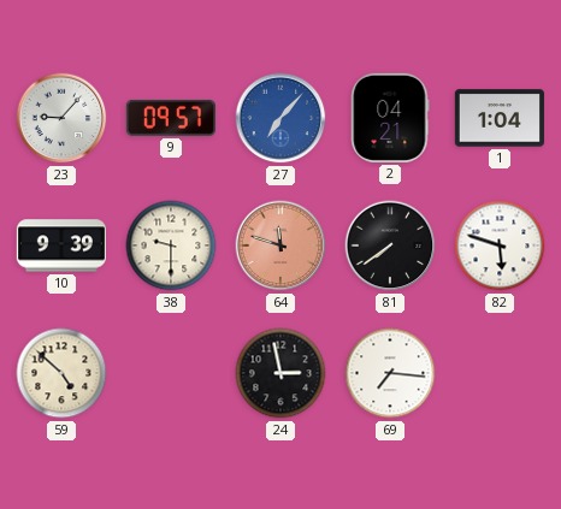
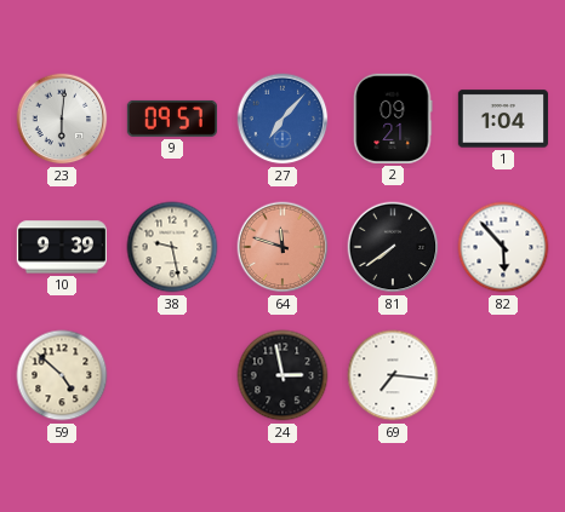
23: 9:07 -> 6:01 (62, 119)
2: 04:21 -> 09:21 (393, 119)
38: 9:30 -> 9:28 (172, 247)
82: 5:48 -> 5:53 (503, 247)
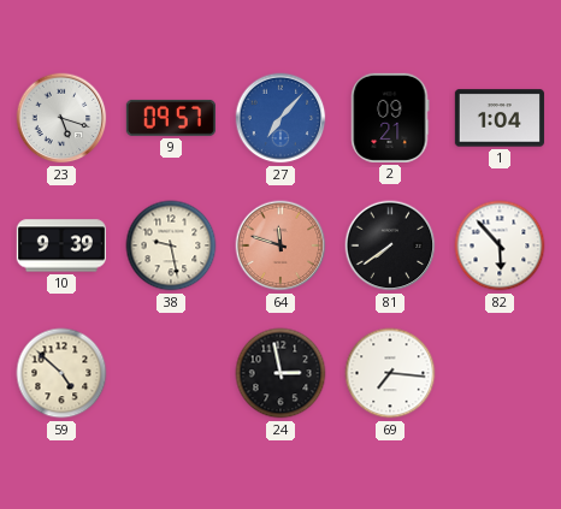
23: 6:01 -> 5:18 (61, 118)
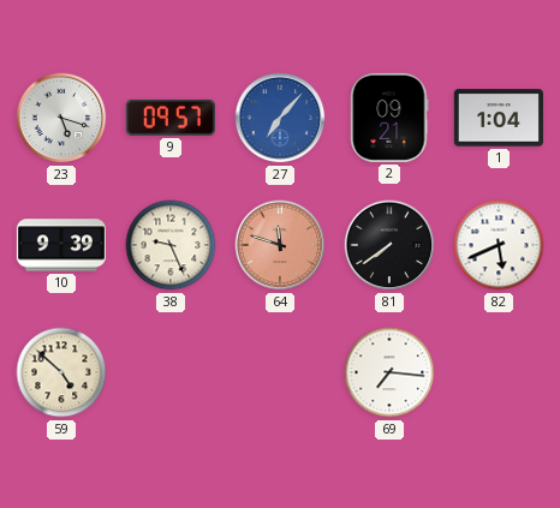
38: 9:28 -> 9:26 (171, 245)
82: 5:53 -> 5:41 (499, 245)
24: 2:58 -> none (280, 373)
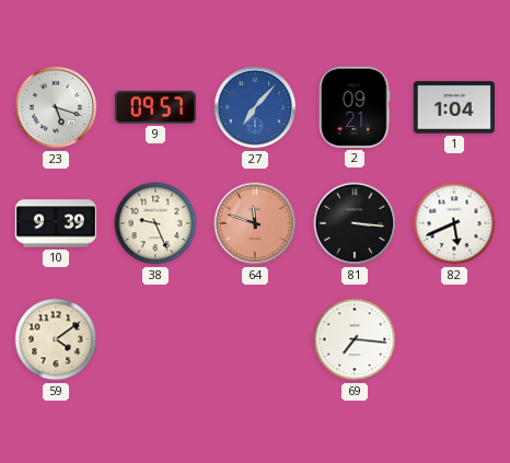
81: 7:39 -> 3:16 (355, 223)
59: 4:52 -> 4:09 (56, 339)
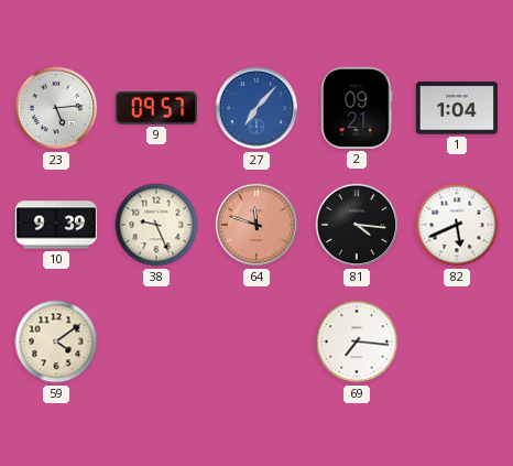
23: 5:18 -> 5:14 (56, 108)
81: 3:16 -> 4:16 (357, 225)
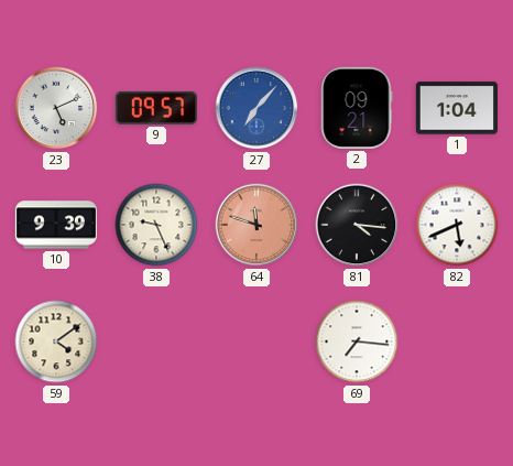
23: 5:14 -> 5:11 (56, 108)
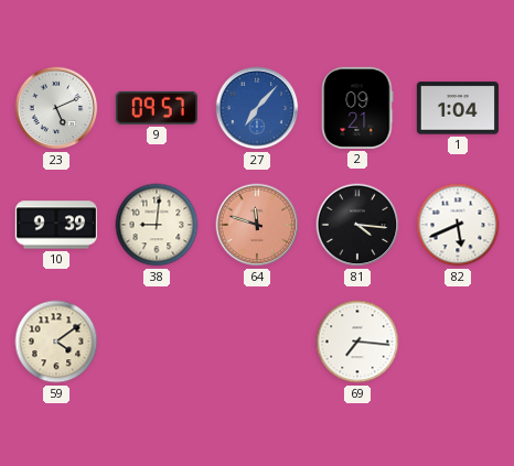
38: 9:26 -> 9:01 (157, 225)
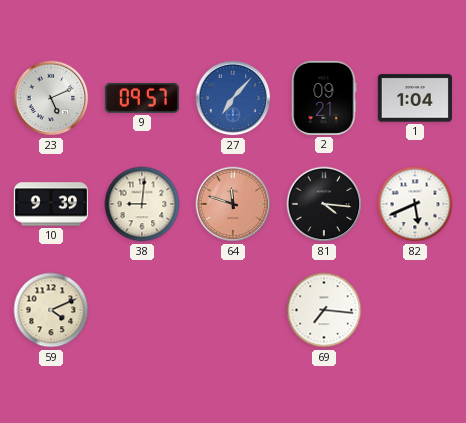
59: 4:09 -> 4:11 (51, 310)
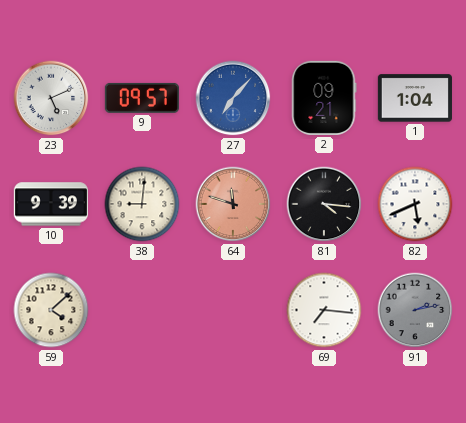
59: 4:11 -> 4:08 (51, 310)
91: none -> 2:13 (415, 310)
